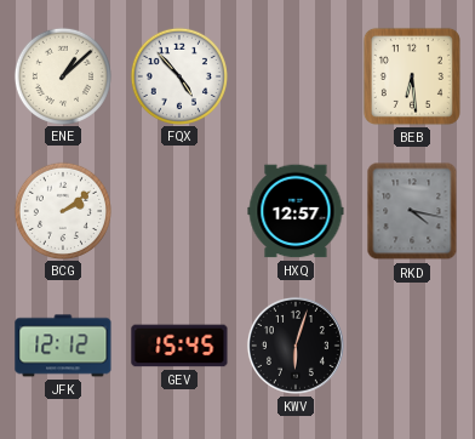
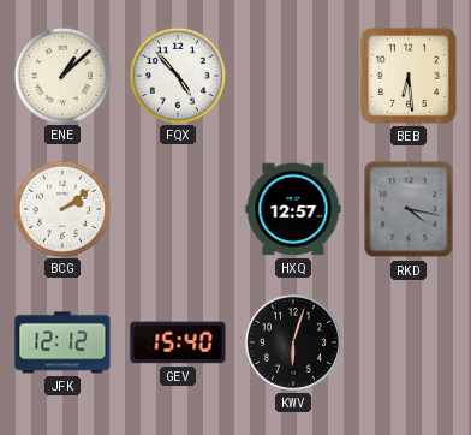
GEV: 15:45 -> 15:40 (178, 342)
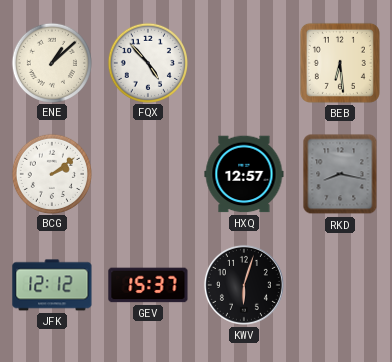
RKD: 4:17 -> 8:17 (340, 174)
GEV: 15:40 -> 15:37 (148, 285)
